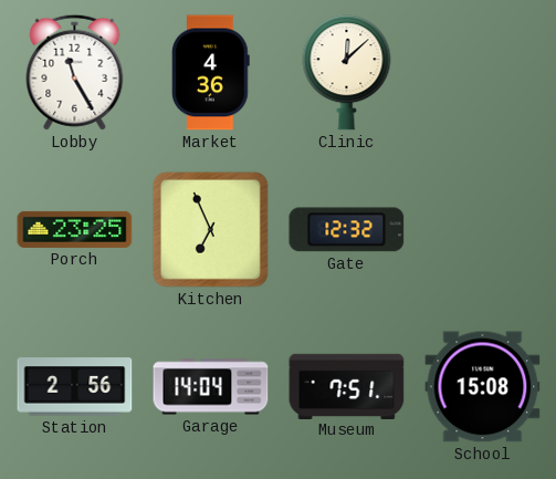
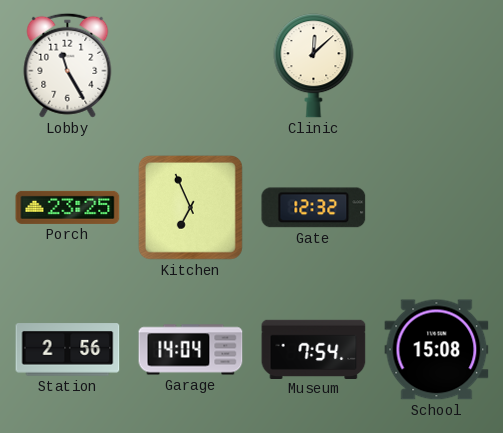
Market: 4:36 -> none (210, 73)
Museum: 7:51 -> 7:54 (314, 349)
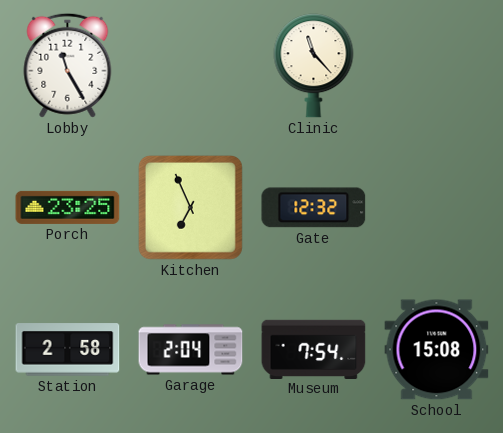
Clinic: 12:08 -> 11:23 (314, 66)
Station: 2:56 -> 2:58 (68, 350)
Garage: 14:04 -> 2:04 (191, 350)
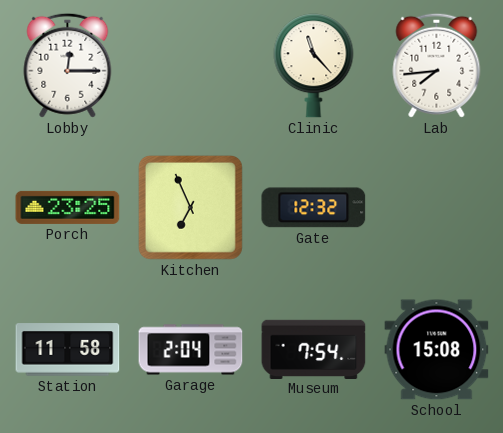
Lobby: 11:25 -> 12:15 (68, 65)
Lab: none -> 7:44 (437, 65)
Station: 2:58 -> 11:58 (68, 350)
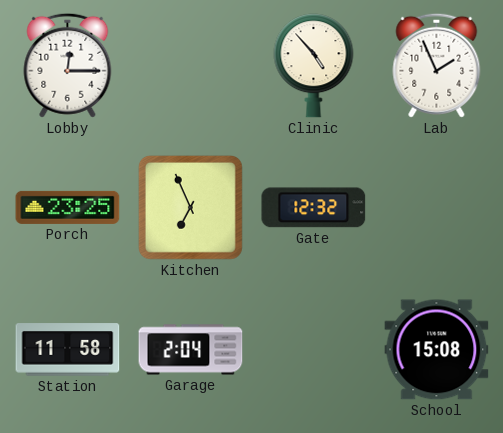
Clinic: 11:23 -> 4:53 (314, 66)
Lab: 7:44 -> 1:56 (437, 65)
Museum: 7:54 -> none (314, 349)
